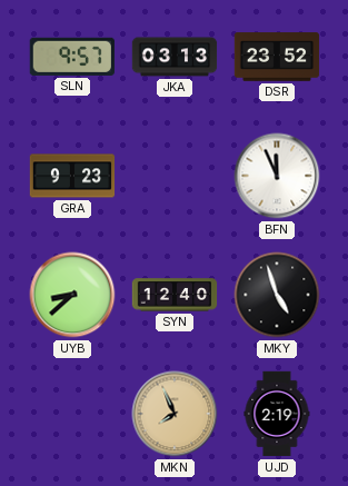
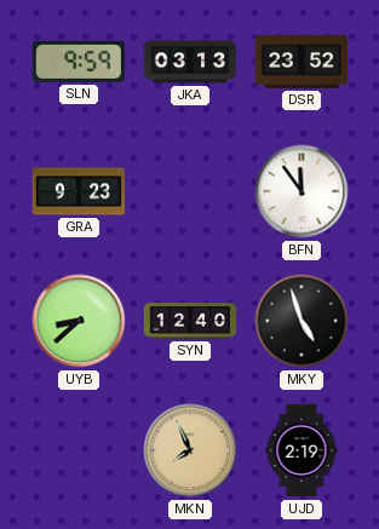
SLN: 9:57 -> 9:59 (79, 62)
BFN: 11:56 -> 11:54 (302, 191)
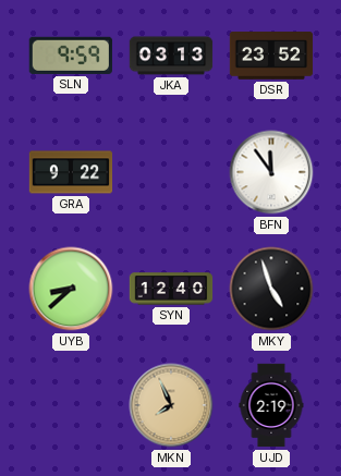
GRA: 9:23 -> 9:22 (71, 172)
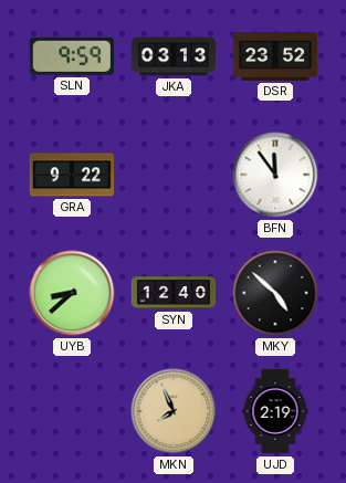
MKY: 4:57 -> 4:52 (275, 293)
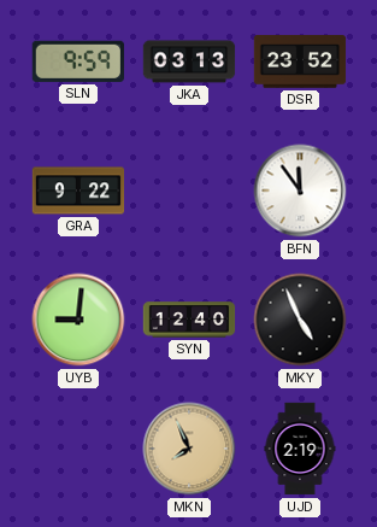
UYB: 8:38 -> 9:01 (78, 320)
MKY: 4:52 -> 4:56 (300, 320)
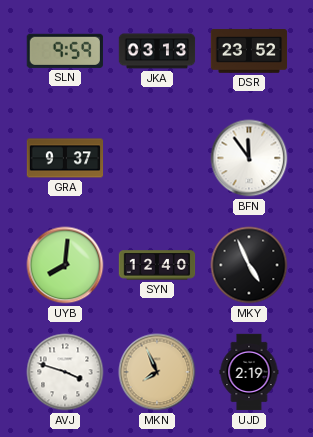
GRA: 9:22 -> 9:37 (65, 158)
UYB: 9:01 -> 8:01 (65, 265)
AVJ: none -> 3:48 (65, 372)
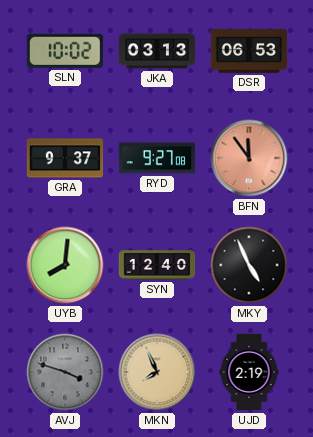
SLN: 9:59 -> 10:02 (65, 51)
DSR: 23:52 -> 06:53 (249, 51)
RYD: none -> 9:27 (157, 158)
BFN dial: white -> salmon (249, 158)
AVJ dial: white -> grey (65, 372)
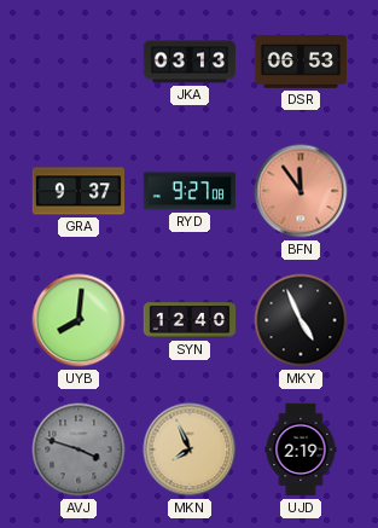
SLN: 10:02 -> none (65, 51)
